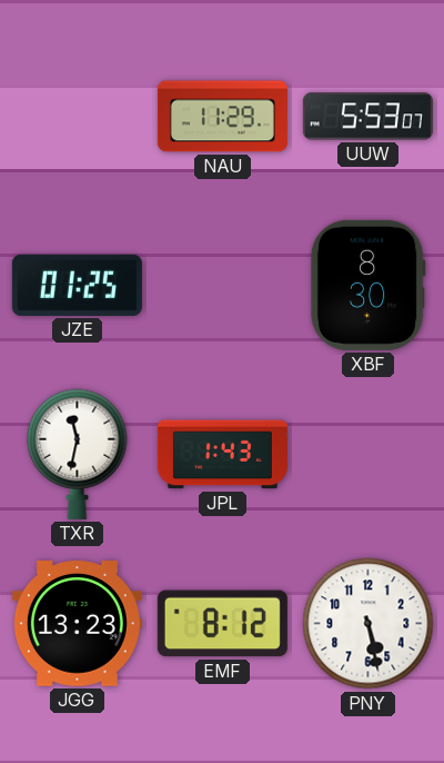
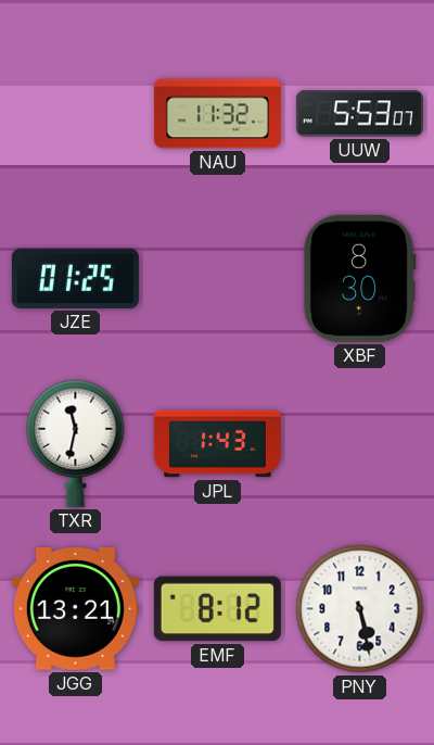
NAU: 11:29 -> 11:32 (217, 114)
JGG: 13:23 -> 13:21 (75, 609)
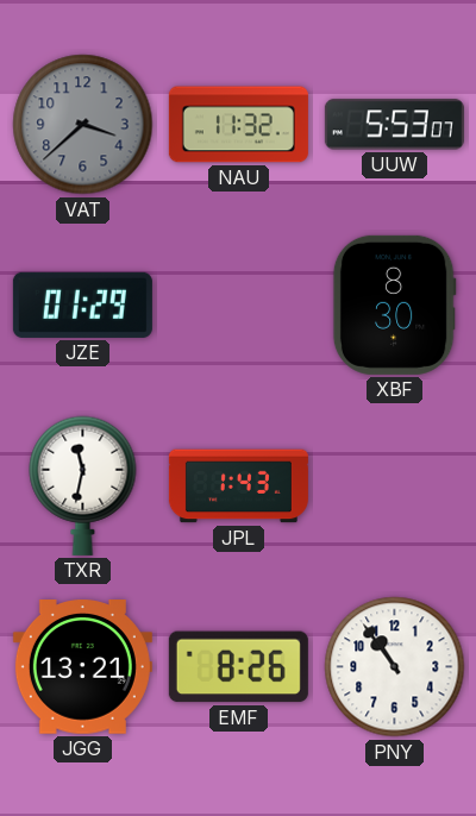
VAT: none -> 3:38 (83, 125)
JZE: 01:25 -> 01:29 (82, 305)
EMF: 8:12 -> 8:26 (238, 667)
PNY: 5:28 -> 10:54 (395, 667)
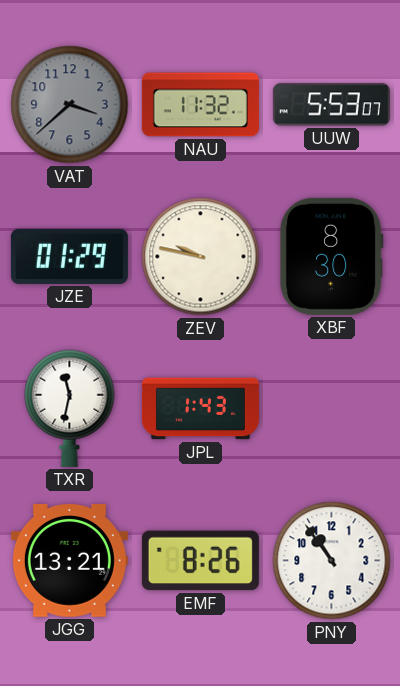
ZEV: none -> 9:47 (201, 257)
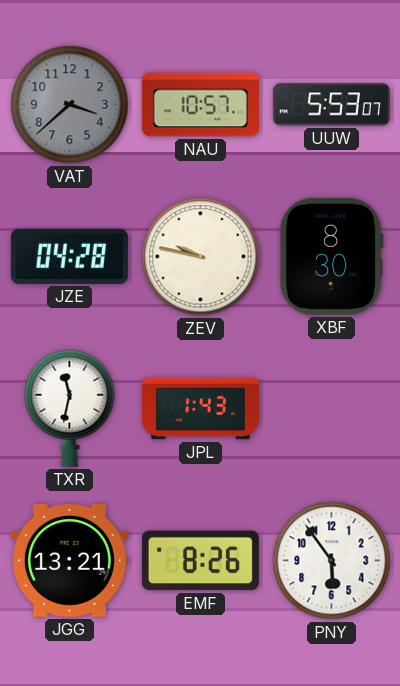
NAU: 11:32 -> 10:57 (200, 105)
JZE: 01:29 -> 04:28 (69, 256)
PNY: 10:54 -> 5:54 (332, 561)
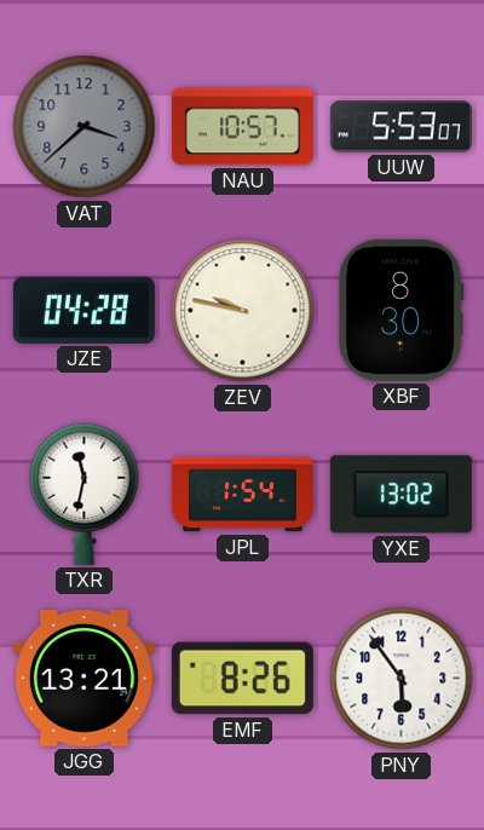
JPL: 1:43 -> 1:54 (242, 495)
YXE: none -> 13:02 (401, 495)
